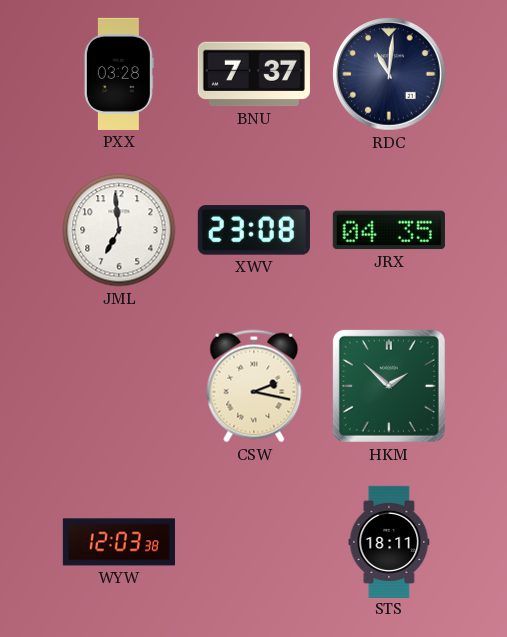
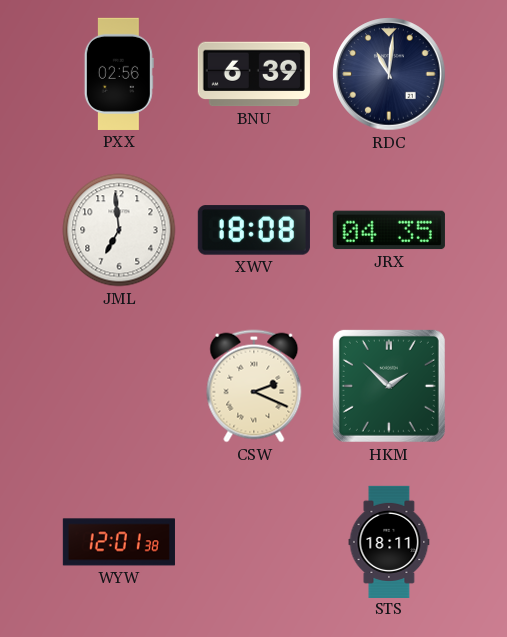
PXX: 03:28 -> 02:56 (119, 74)
BNU: 7:37 -> 6:39 (254, 74)
XWV: 23:08 -> 18:08 (254, 230)
CSW: 2:17 -> 2:19 (254, 386)
WYW: 12:03 -> 12:01 (119, 542)
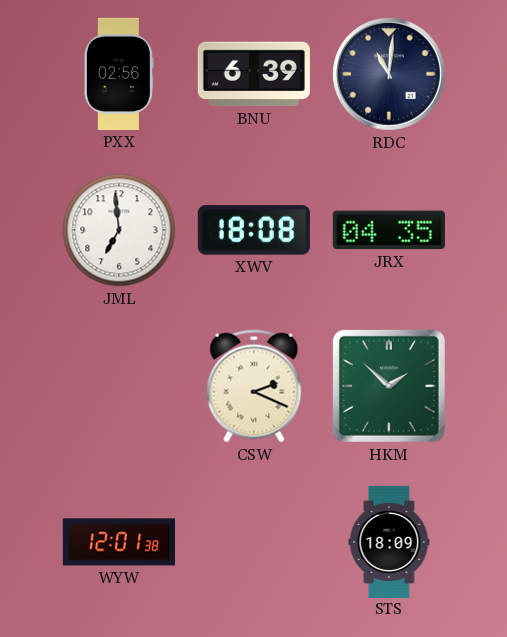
STS: 18:11 -> 18:09 (389, 541)
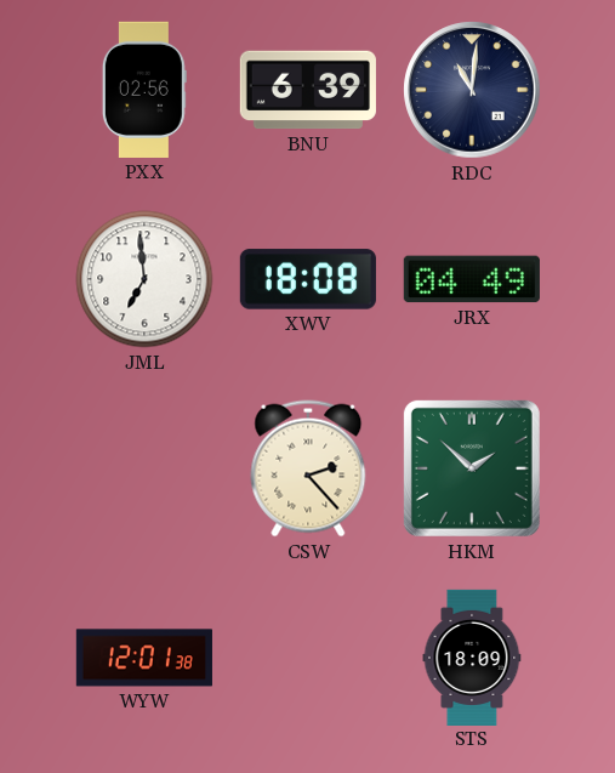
JRX: 04:35 -> 04:49 (472, 279)
CSW: 2:19 -> 2:23 (308, 468)
